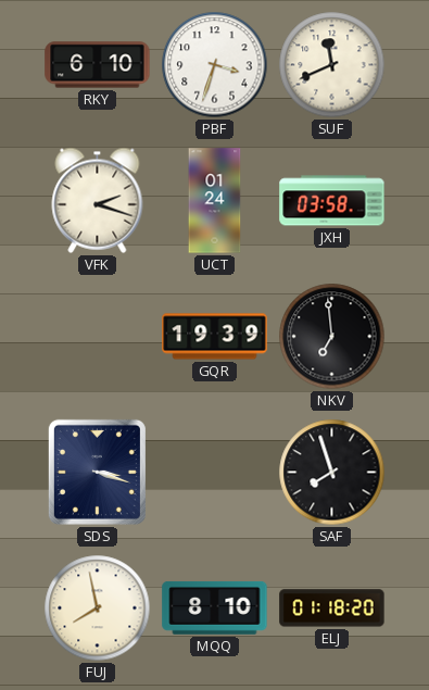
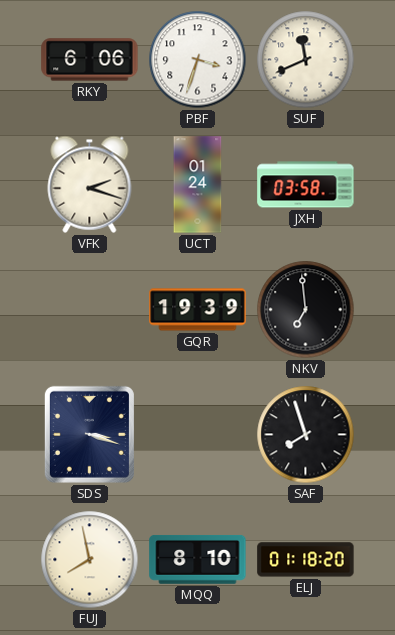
RKY: 6:10 -> 6:06 (90, 60)
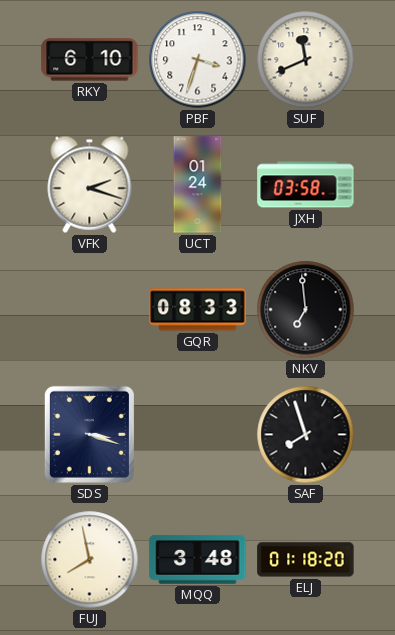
RKY: 6:06 -> 6:10 (90, 60)
GQR: 19:39 -> 08:33 (198, 310)
MQQ: 8:10 -> 3:48 (198, 559)
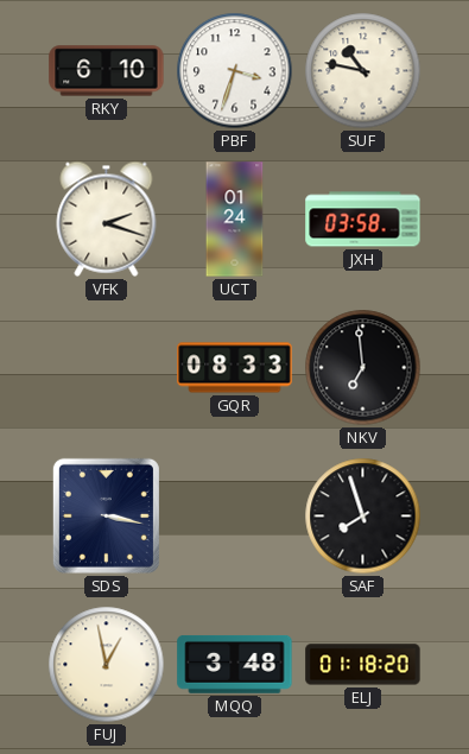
SUF: 11:41 -> 10:47 (363, 71)
SDS: 3:18 -> 3:17 (106, 515)
FUJ: 7:58 -> 12:58 (107, 665)
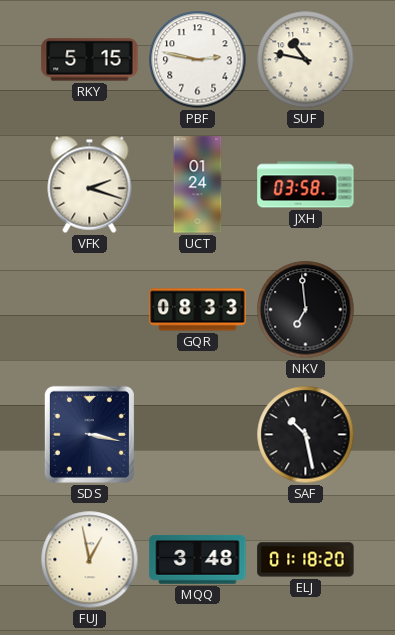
RKY: 6:10 -> 5:15 (90, 60)
PBF: 3:33 -> 2:47 (198, 60)
SAF: 7:57 -> 10:28 (306, 435)
